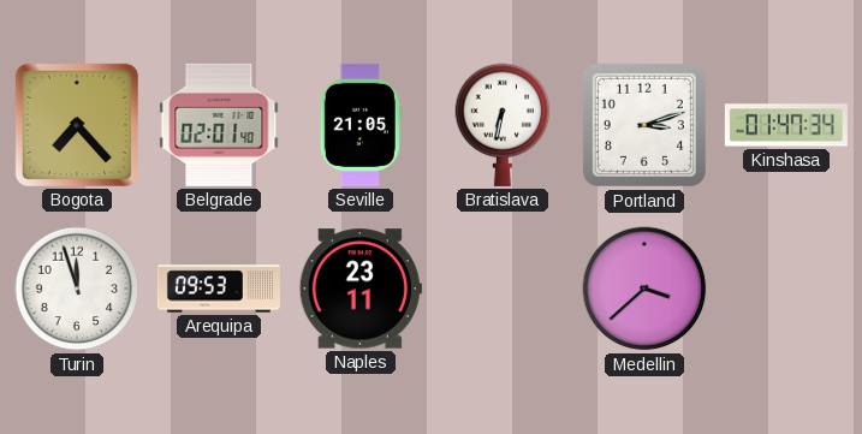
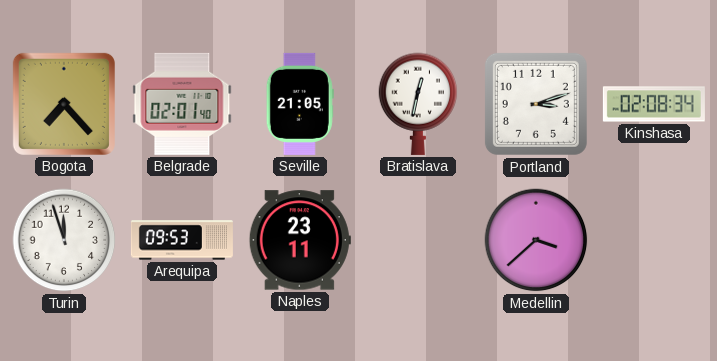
Bratislava: 6:32 -> 12:32 (418, 104)
Kinshasa: 01:47 -> 02:08 (654, 104)
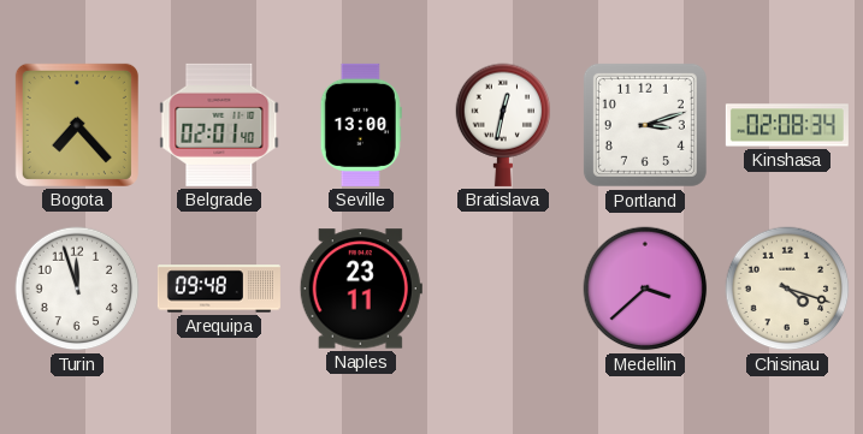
Seville: 21:05 -> 13:00 (361, 125)
Arequipa: 09:53 -> 09:48 (219, 289)
Chisinau: none -> 4:18 (787, 289)
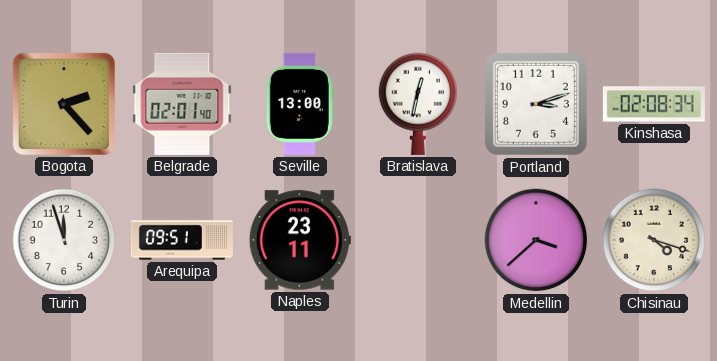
Bogota: 7:23 -> 2:23 (64, 104)
Arequipa: 09:48 -> 09:51 (182, 240)
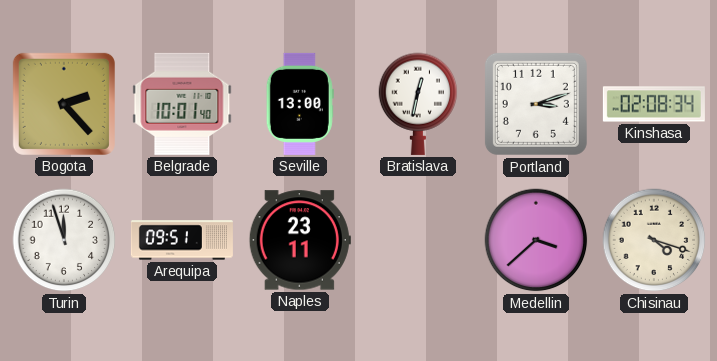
Belgrade: 02:01 -> 10:01 (182, 104)
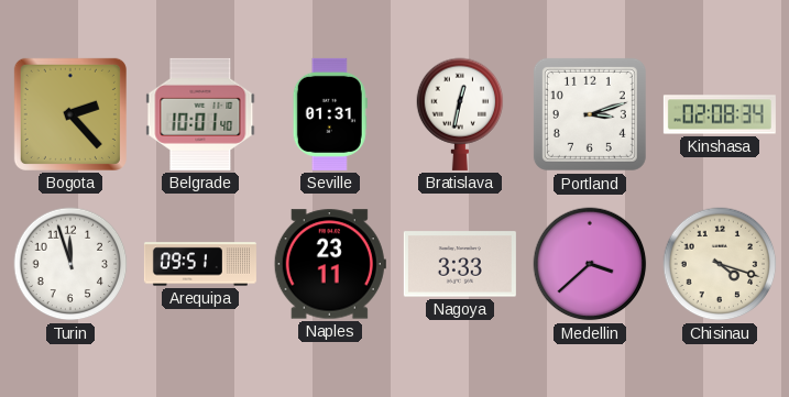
Seville: 13:00 -> 01:31 (330, 114)
Nagoya: none -> 3:33 (460, 264)
